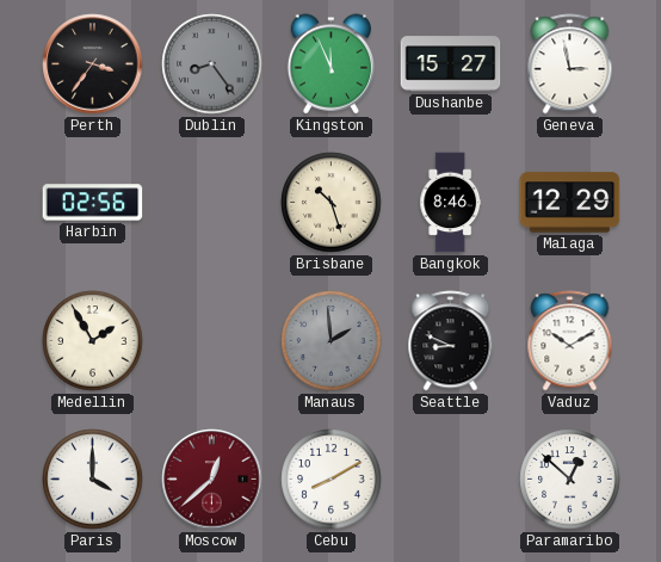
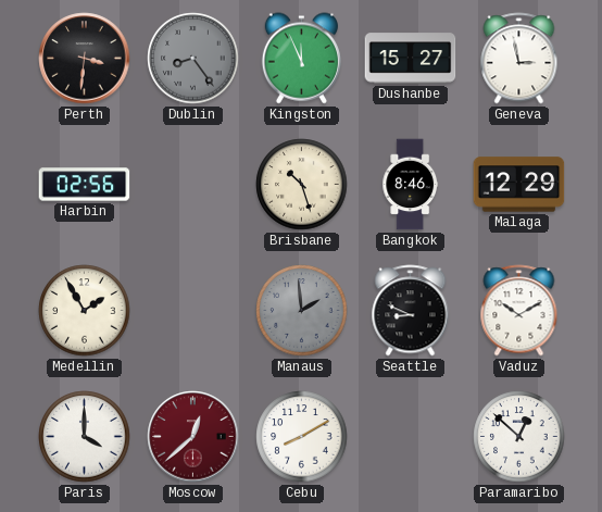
Perth: 3:36 -> 3:31 (85, 59)
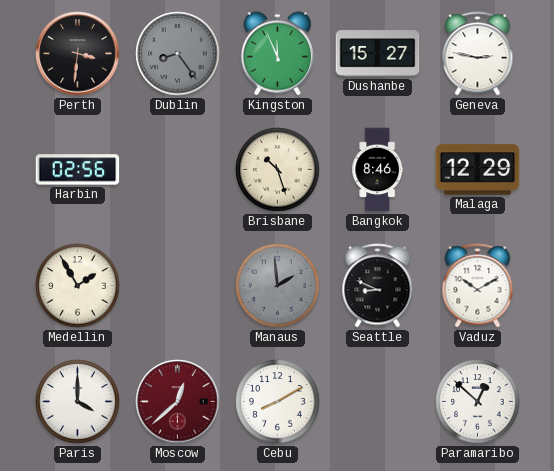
Geneva: 2:58 -> 2:47 (478, 54)
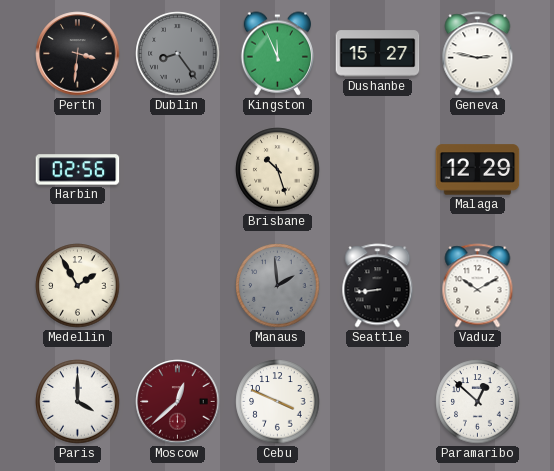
Bangkok: 8:46 -> none (378, 170)
Seattle: 8:49 -> 8:44 (378, 286)
Cebu: 8:10 -> 3:49 (278, 402)
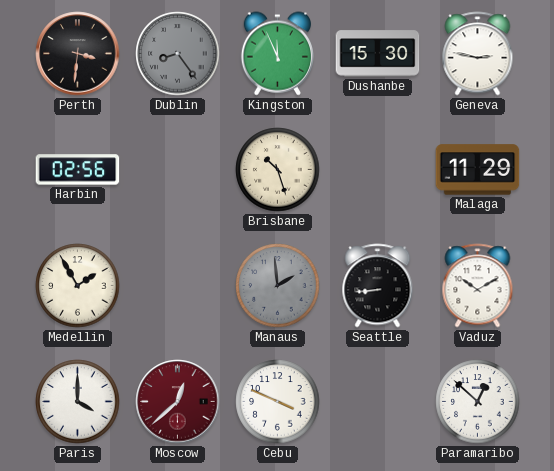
Dushanbe: 15:27 -> 15:30 (378, 54)
Malaga: 12:29 -> 11:29 (478, 170)
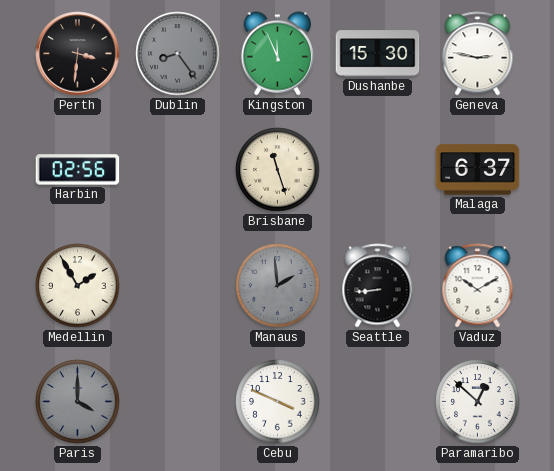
Brisbane: 10:27 -> 11:27 (278, 170)
Malaga: 11:29 -> 6:37 (478, 170)
Paris dial: white -> grey (78, 402)
Moscow: 12:38 -> none (178, 402)
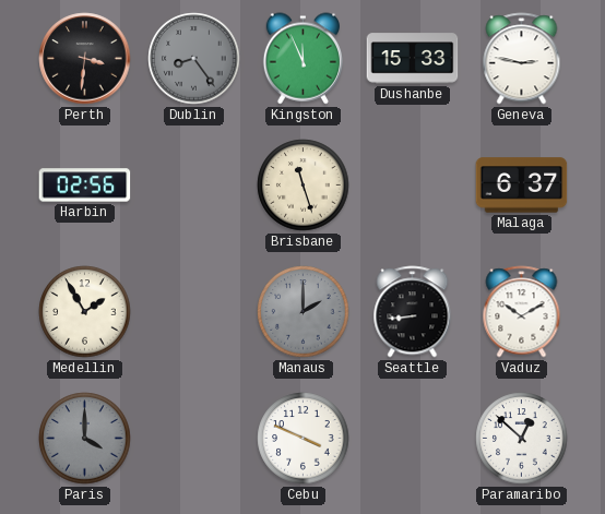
Dushanbe: 15:30 -> 15:33 (413, 59)
Manaus: 1:59 -> 2:00 (304, 312)
